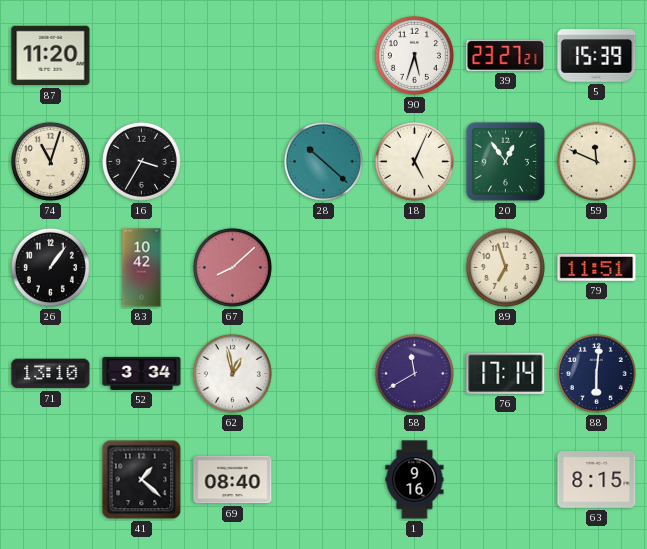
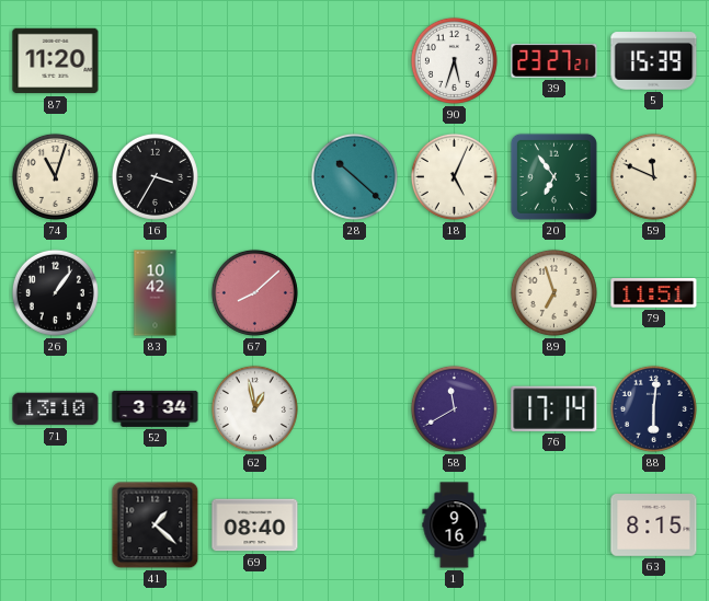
20: 12:54 -> 6:54 (553, 176)
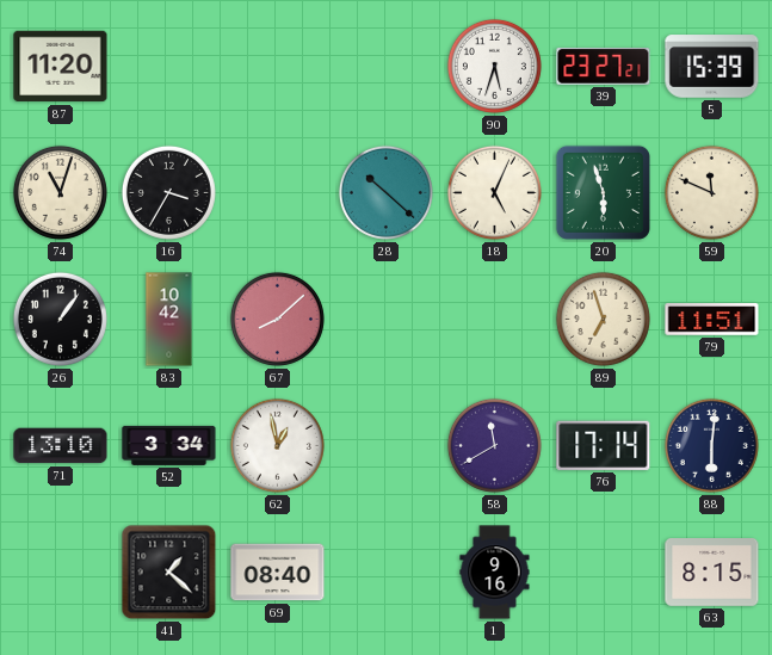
20: 6:54 -> 5:57 (603, 192)
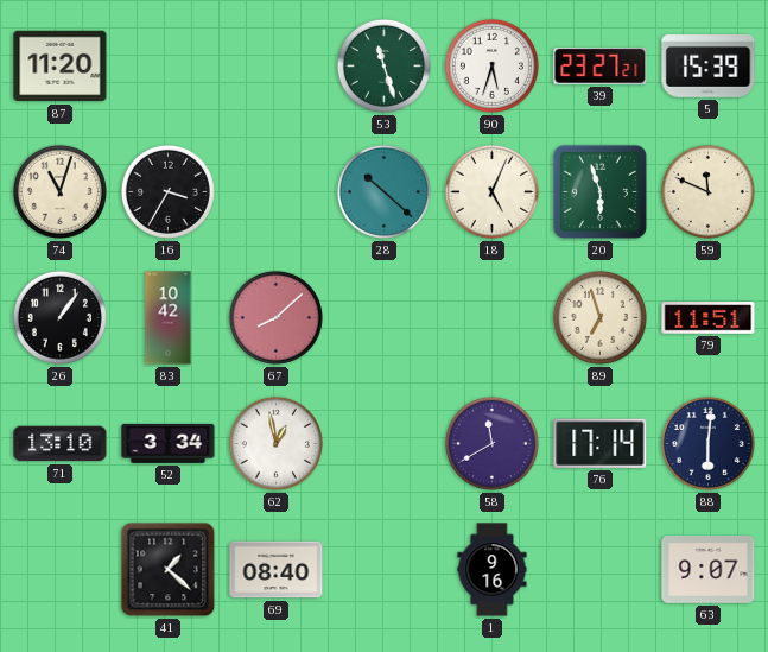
53: none -> 11:27 (383, 65)
63: 8:15 -> 9:07 (709, 570)
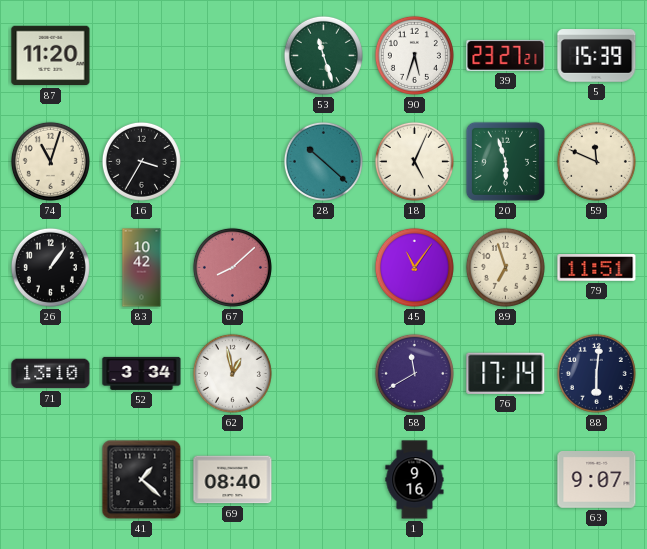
45: none -> 11:06 (414, 267)
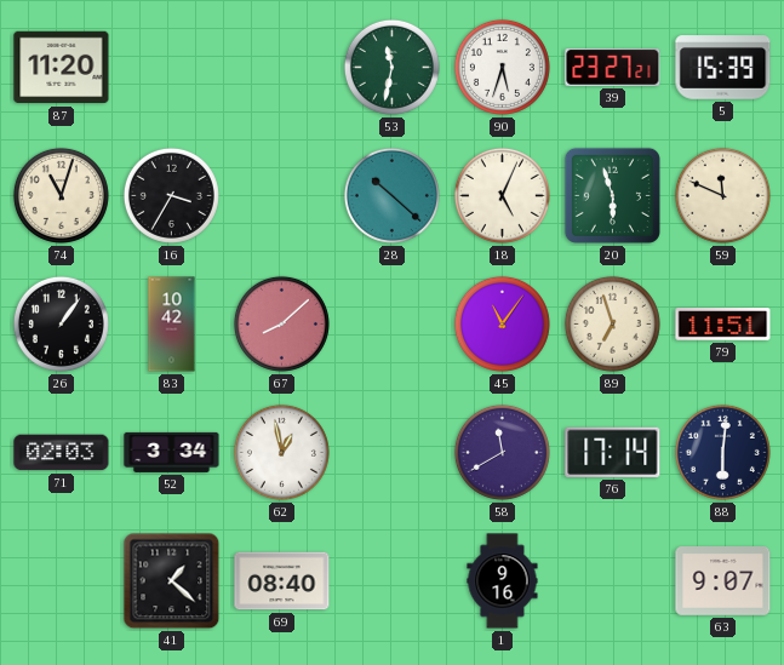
53: 11:27 -> 11:32 (391, 67)
71: 13:10 -> 02:03 (62, 453)
